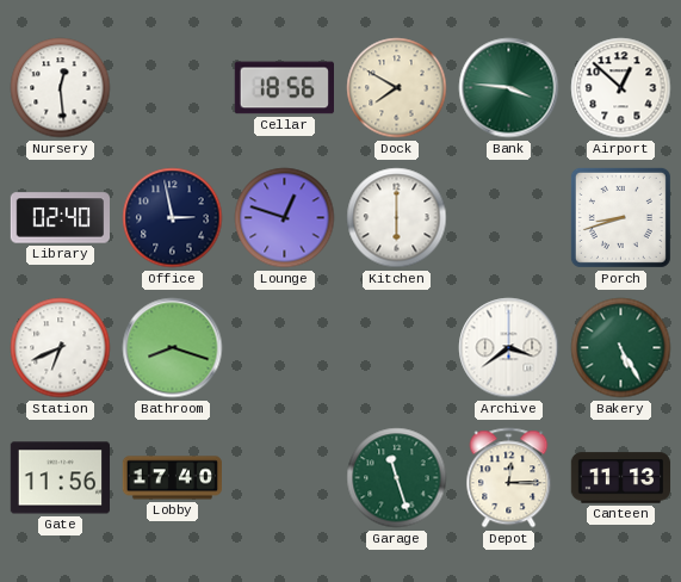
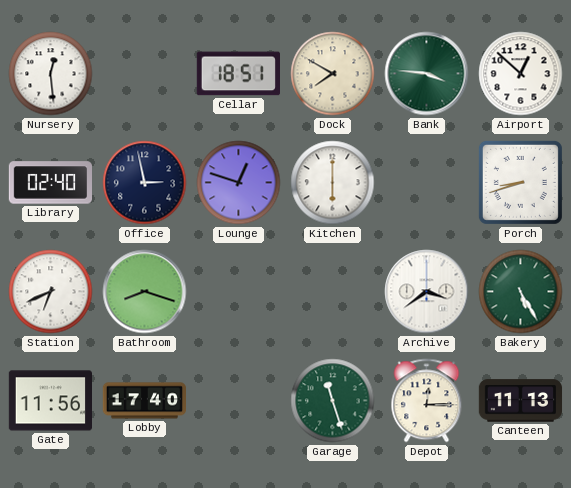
Cellar: 18:56 -> 18:51 (238, 74)
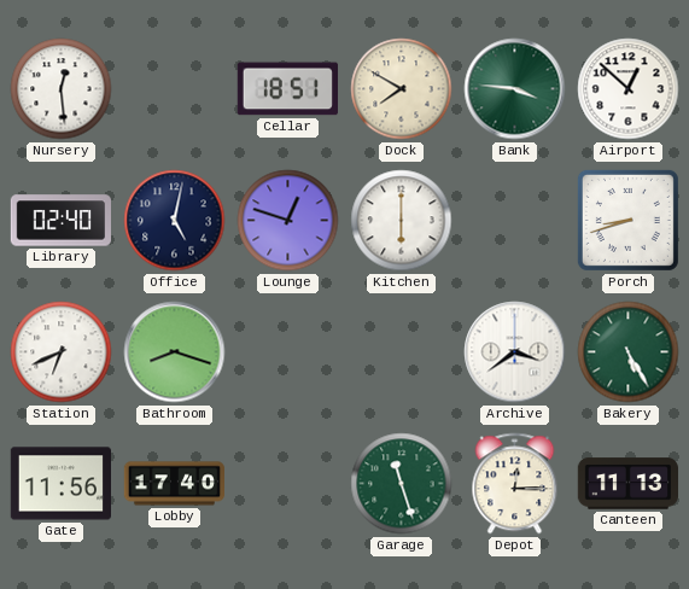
Office: 2:58 -> 5:02 (175, 221)
